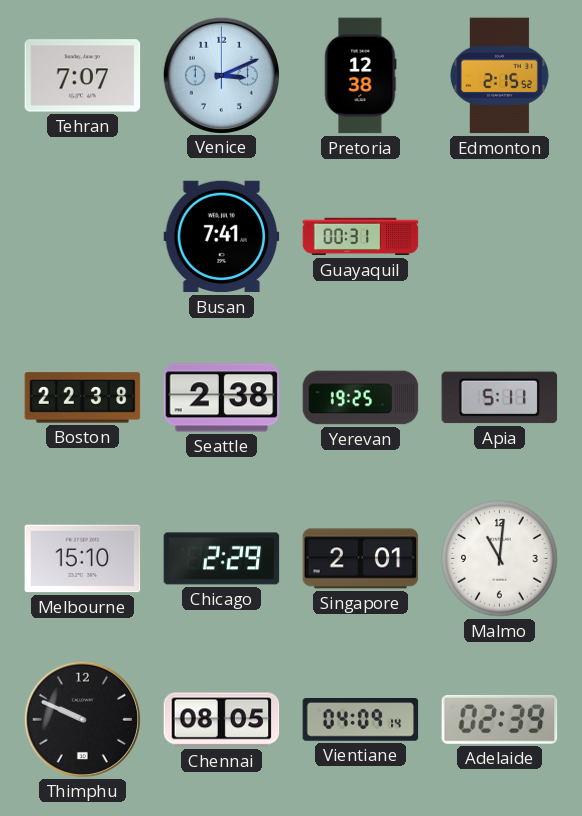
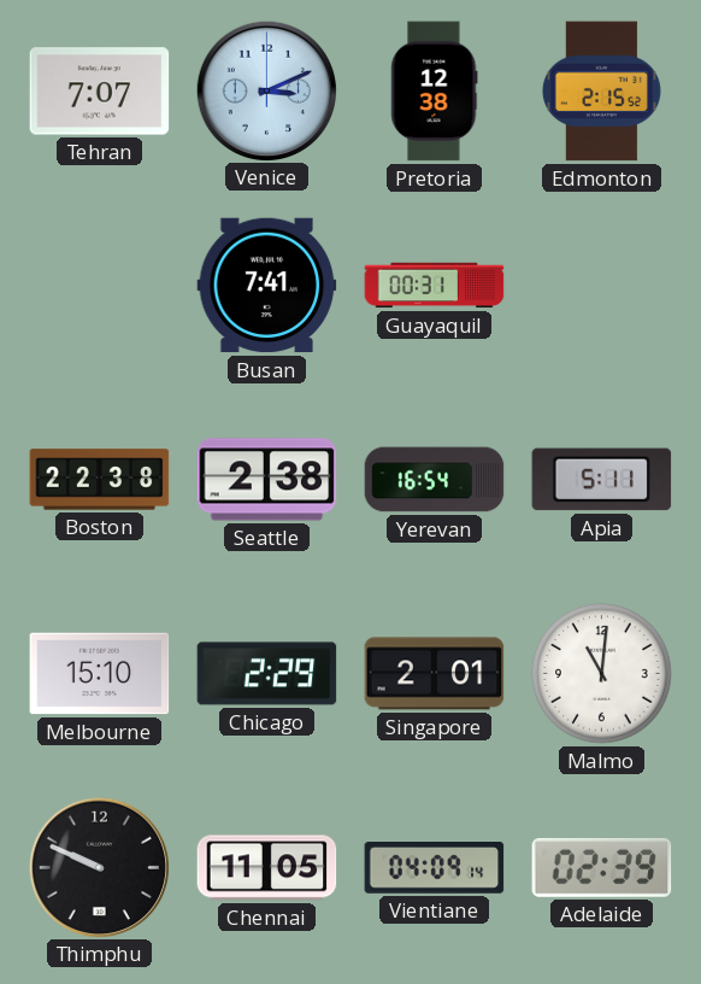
Yerevan: 19:25 -> 16:54 (435, 480)
Chennai: 08:05 -> 11:05 (267, 868)
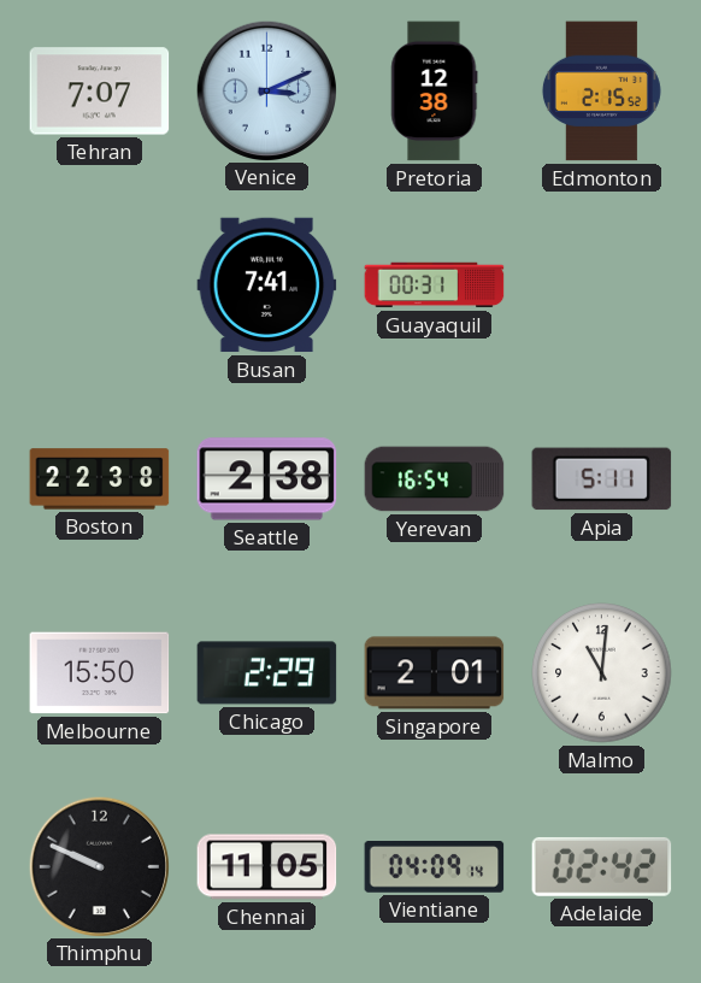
Melbourne: 15:10 -> 15:50 (100, 673)
Adelaide: 02:39 -> 02:42 (602, 866)
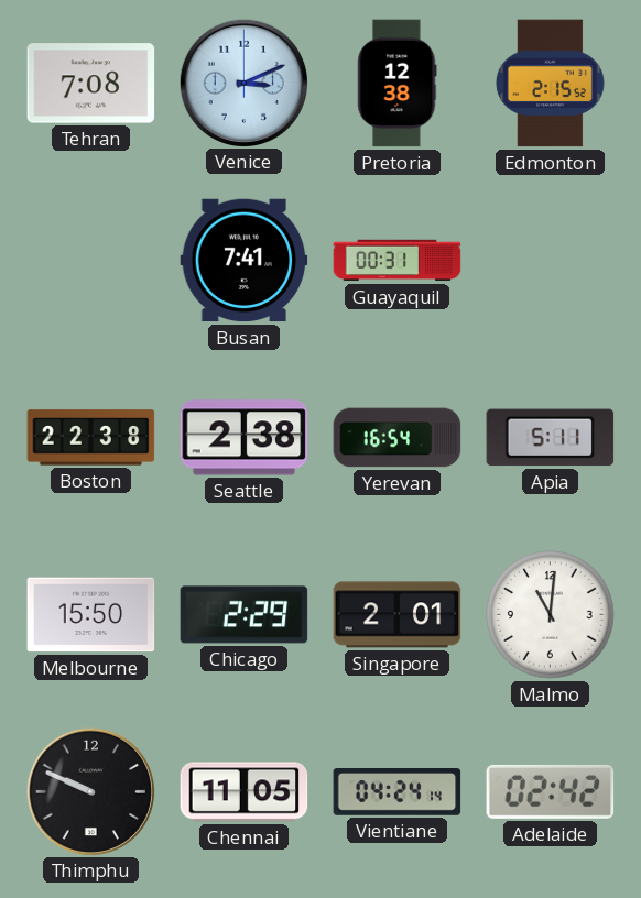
Tehran: 7:07 -> 7:08 (91, 84)
Vientiane: 04:09 -> 04:24 (398, 792)
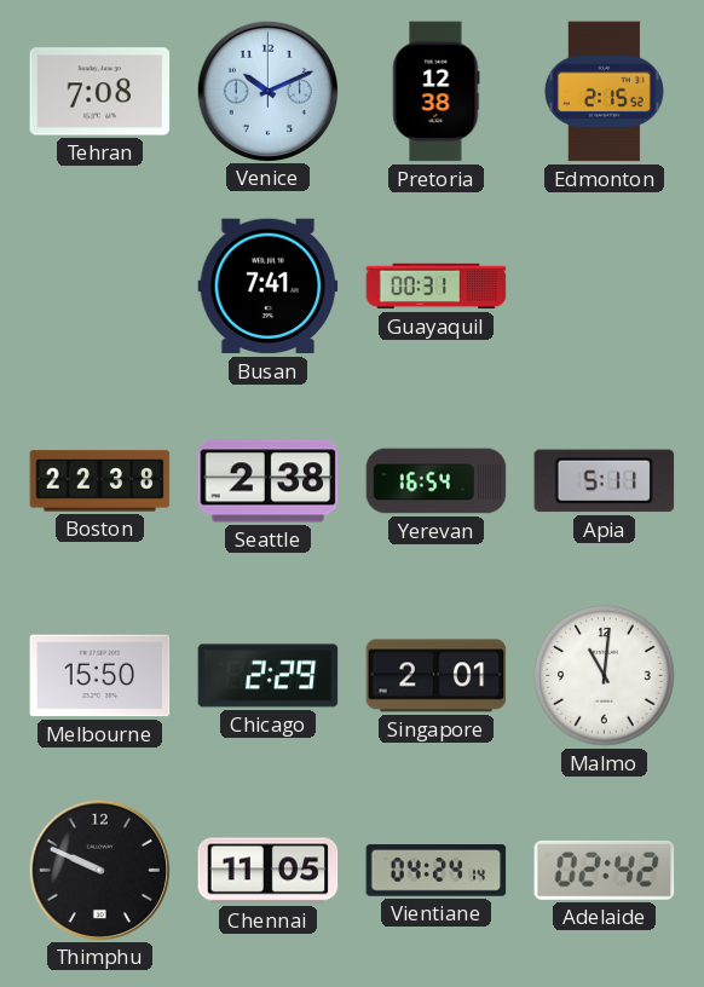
Venice: 3:11 -> 10:11 (267, 91)
